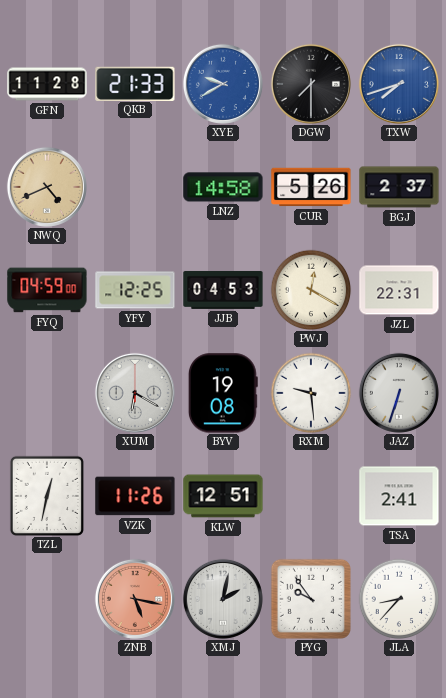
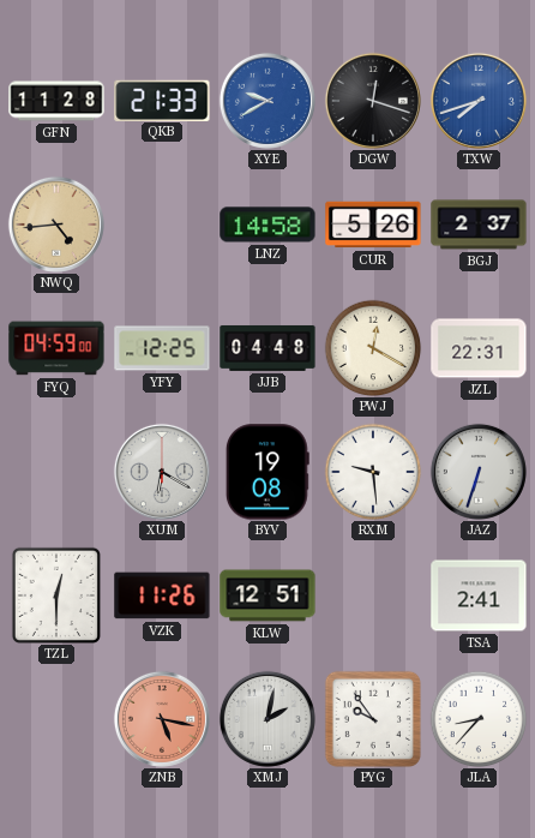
DGW: 7:30 -> 12:18 (373, 101)
NWQ: 4:41 -> 4:44 (56, 225)
JJB: 04:53 -> 04:48 (267, 348)
TZL: 12:32 -> 12:30 (56, 595)
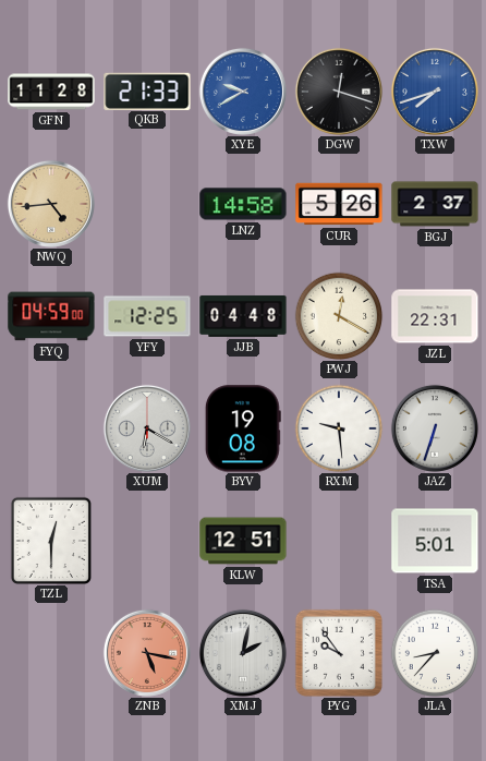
VZK: 11:26 -> none (162, 595)
TSA: 2:41 -> 5:01 (435, 541)
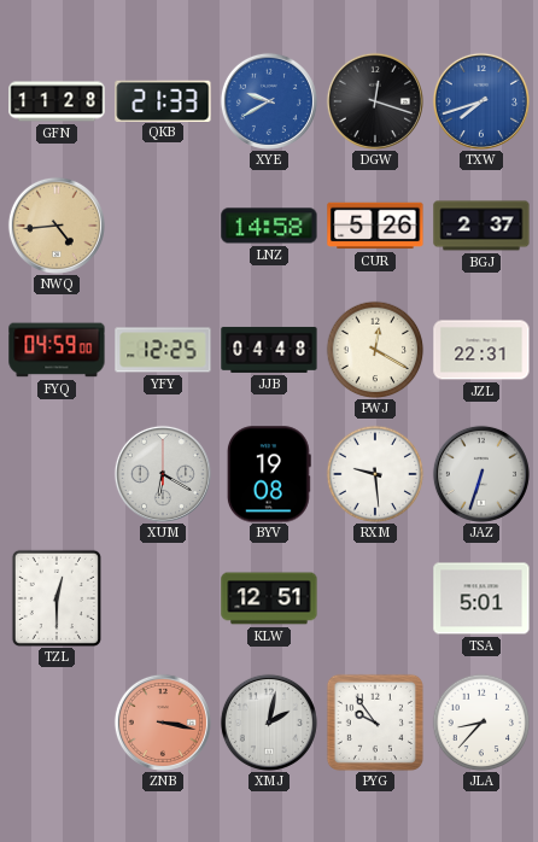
ZNB: 5:17 -> 3:17 (163, 723)
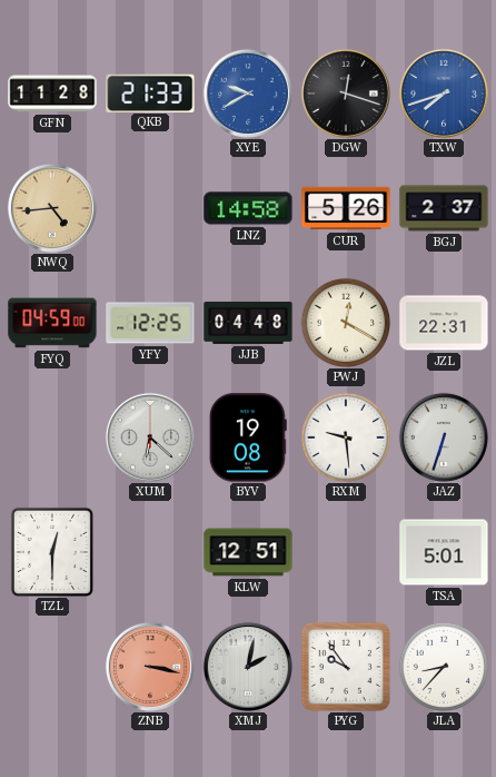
XUM: 6:20 -> 6:22 (150, 437)
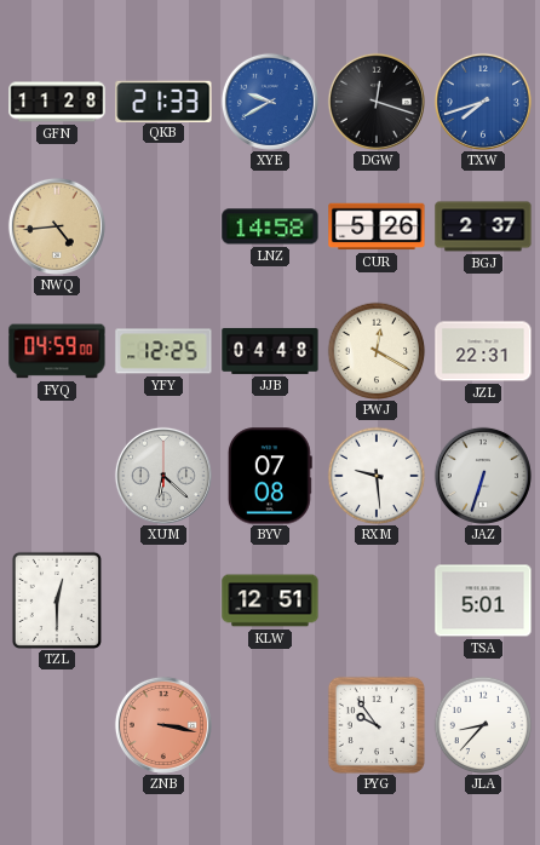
BYV: 19:08 -> 07:08 (270, 476)
XMJ: 2:02 -> none (248, 667)
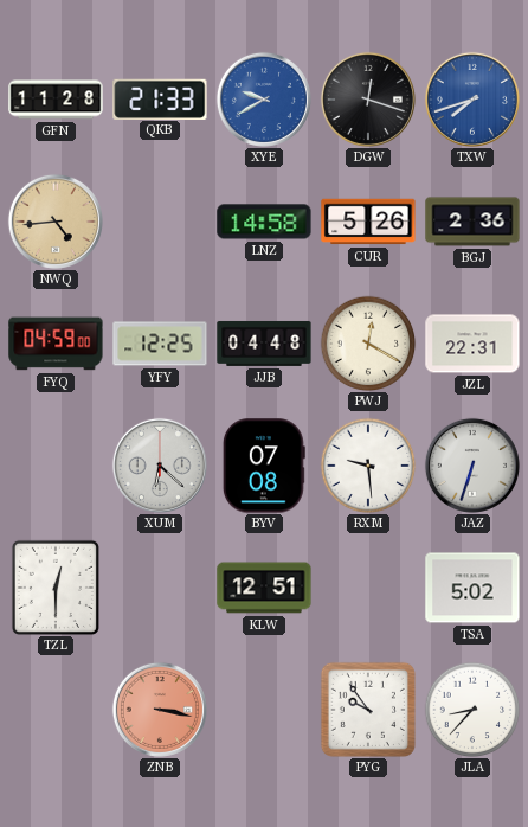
BGJ: 2:37 -> 2:36 (472, 222)
TSA: 5:01 -> 5:02 (472, 588)
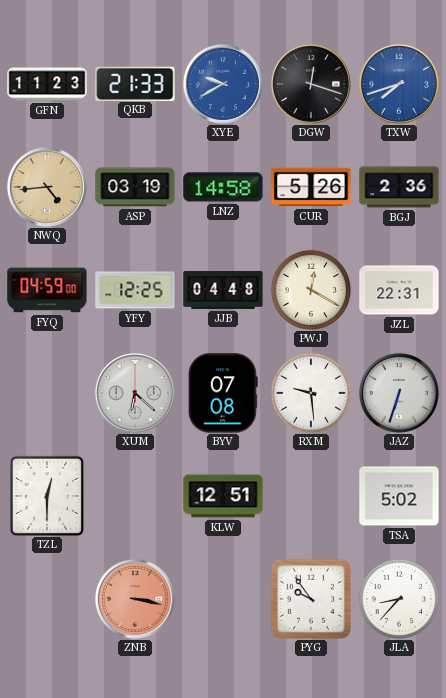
GFN: 11:28 -> 11:23 (47, 84)
ASP: none -> 03:19 (135, 187)
